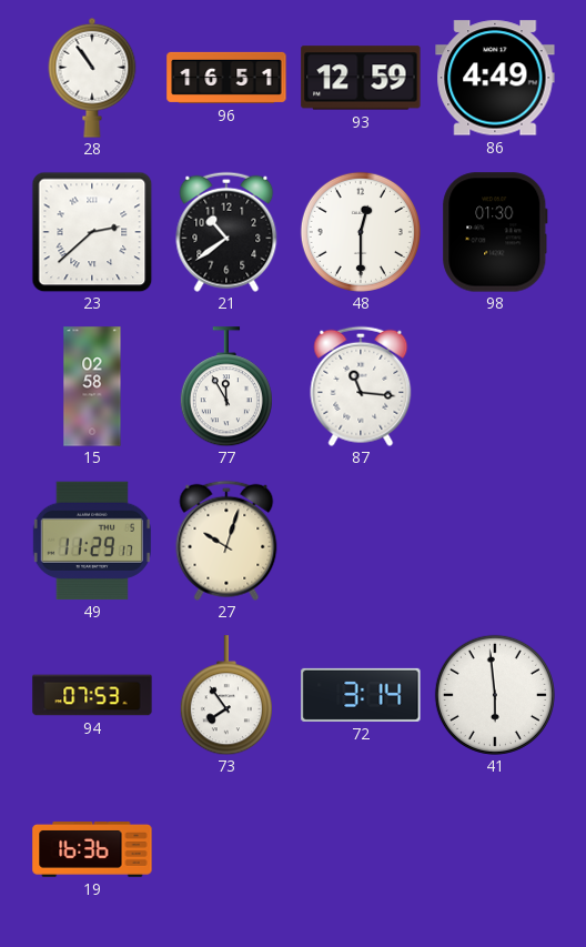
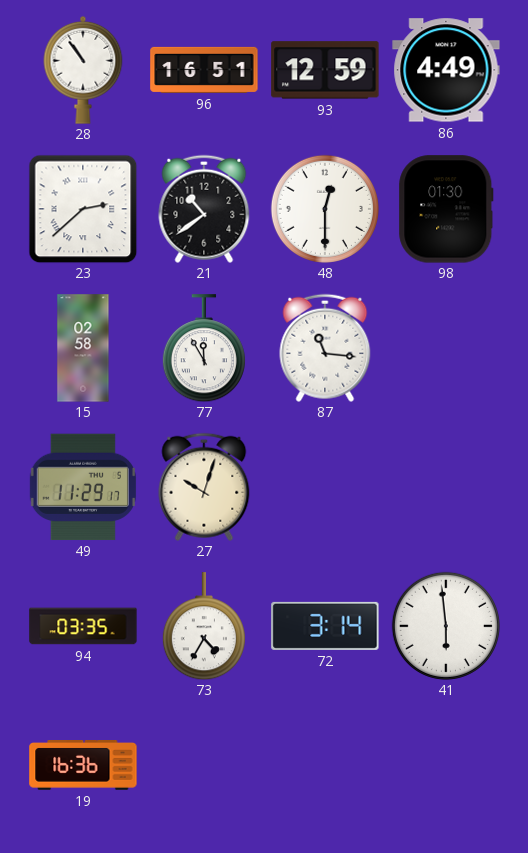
94: 07:53 -> 03:35 (83, 626)
73: 7:54 -> 4:35 (204, 626)
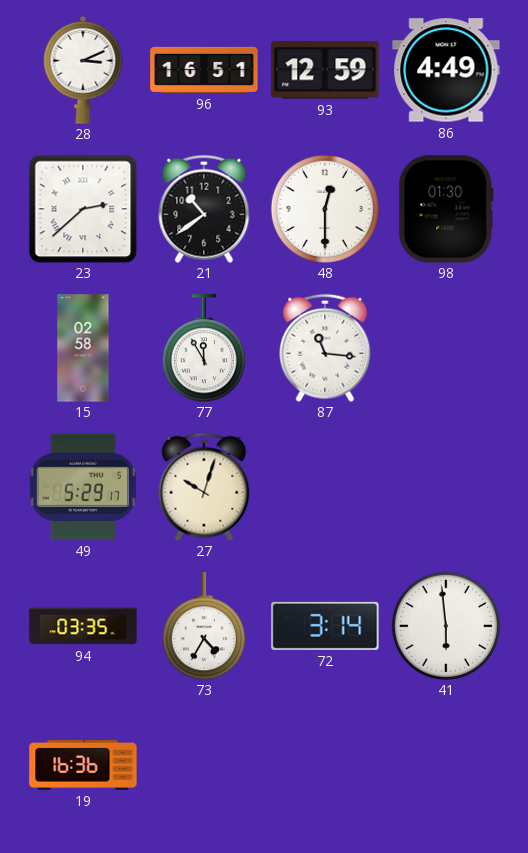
28: 10:54 -> 3:11 (83, 70)
49: 11:29 -> 5:29 (83, 487)
